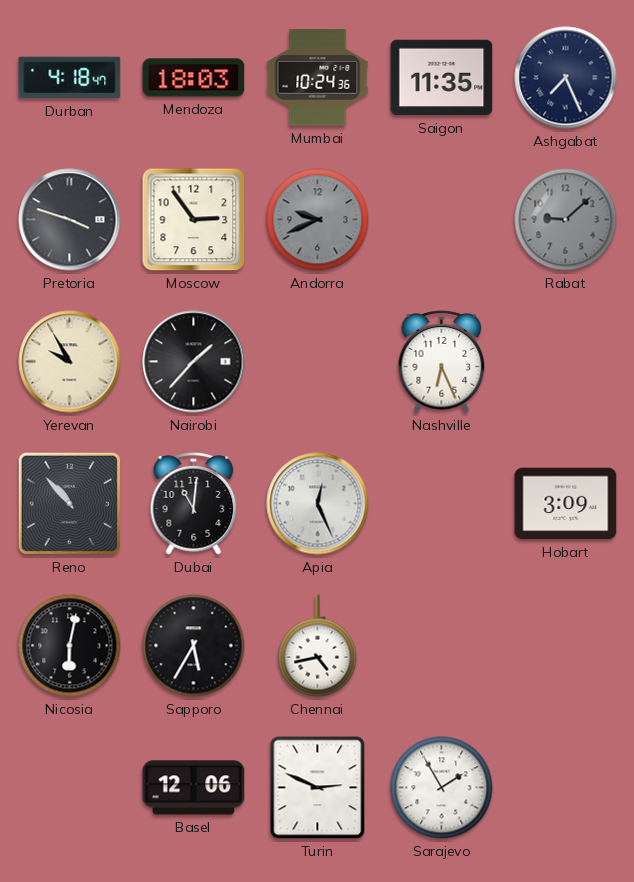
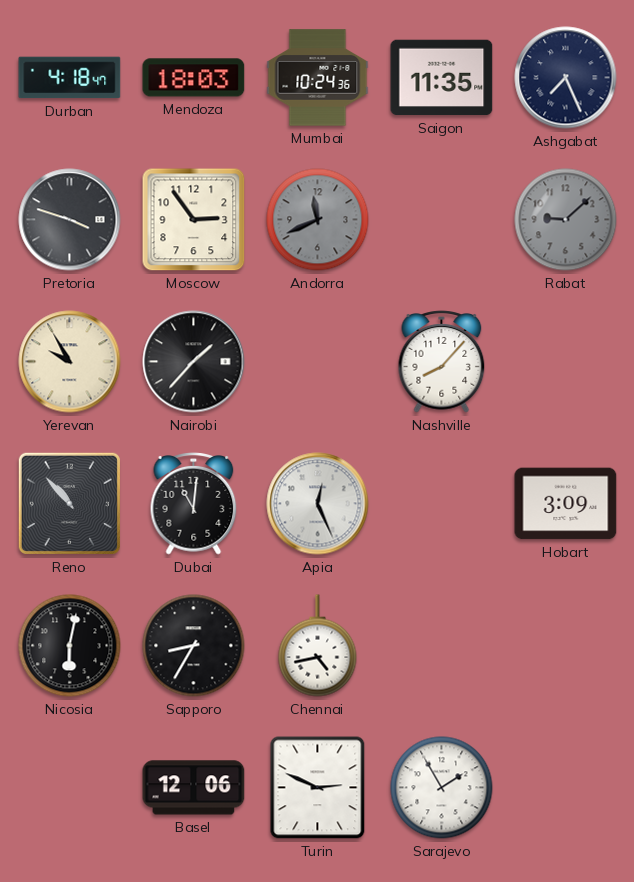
Andorra: 9:41 -> 11:41 (318, 220)
Nashville: 6:26 -> 8:07 (442, 362)
Sapporo: 5:35 -> 8:35 (194, 646)
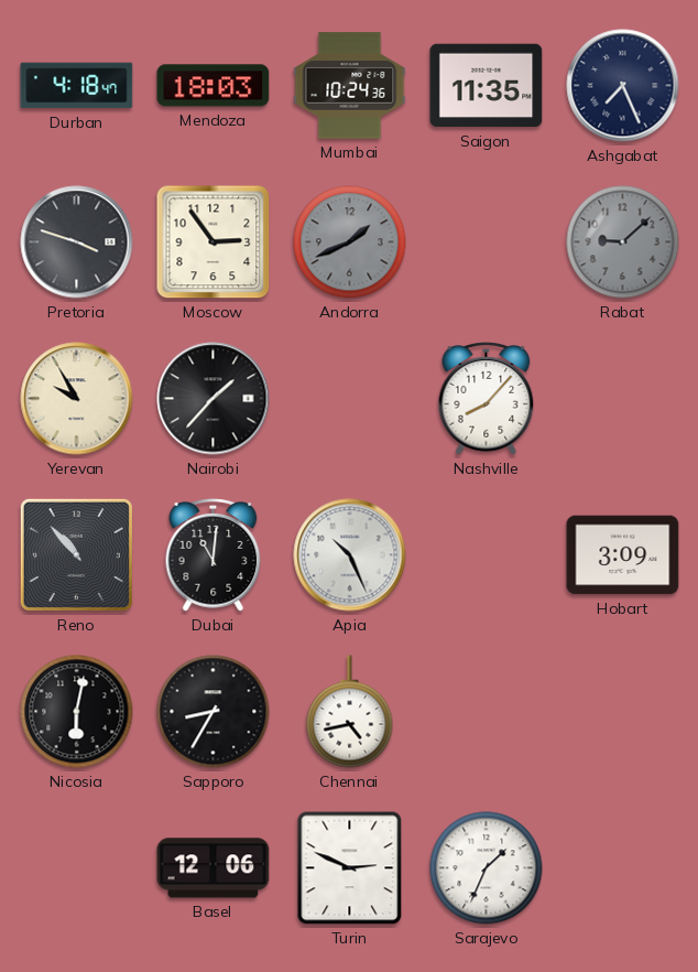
Andorra: 11:41 -> 1:41 (350, 242)
Apia: 12:26 -> 10:26 (350, 555)
Sarajevo: 1:55 -> 1:34 (487, 868)
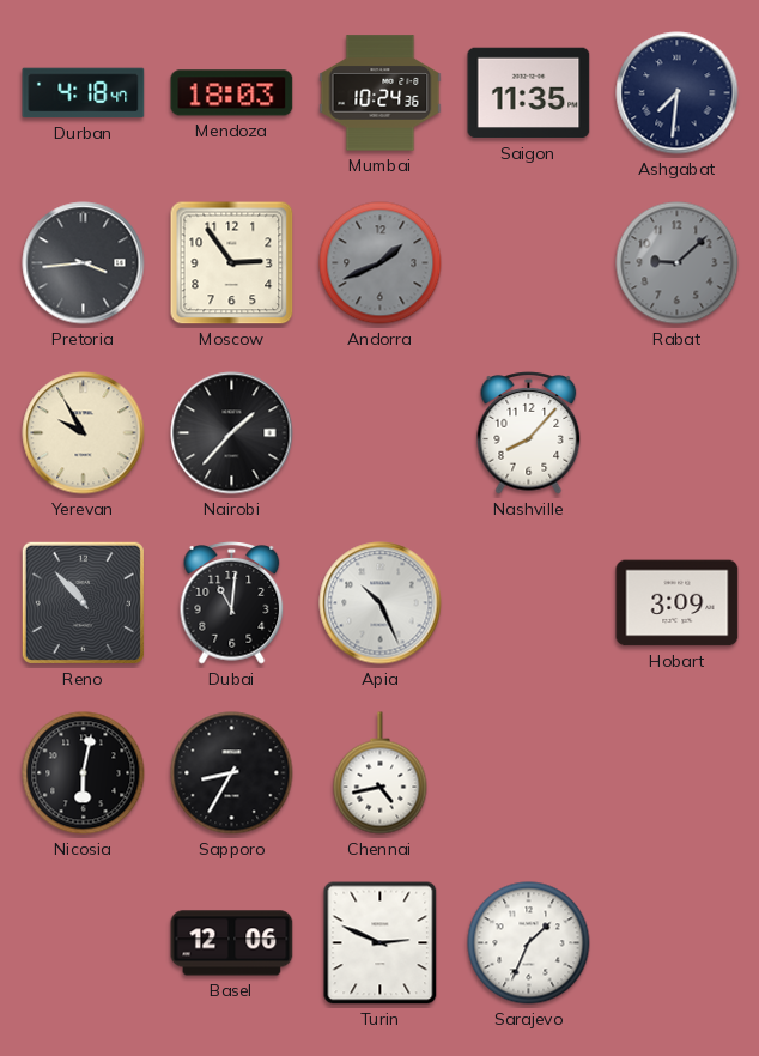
Ashgabat: 7:26 -> 7:31 (678, 93)
Pretoria: 3:48 -> 3:44 (84, 263)
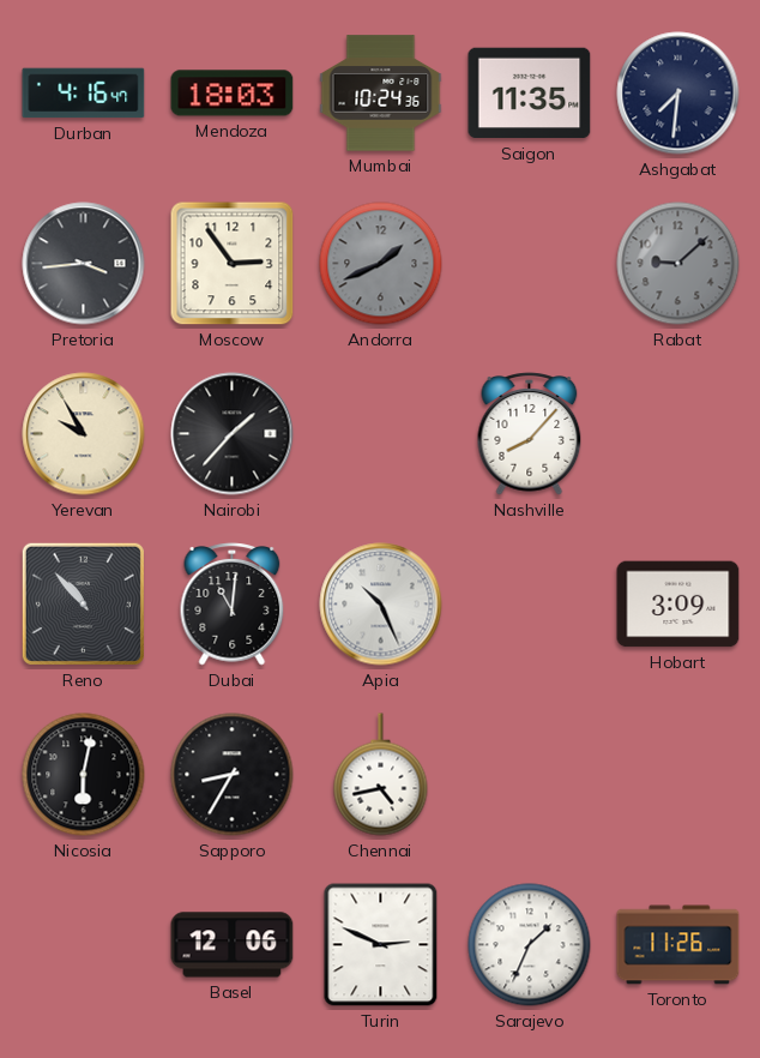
Durban: 4:18 -> 4:16 (84, 94)
Toronto: none -> 11:26 (678, 945)
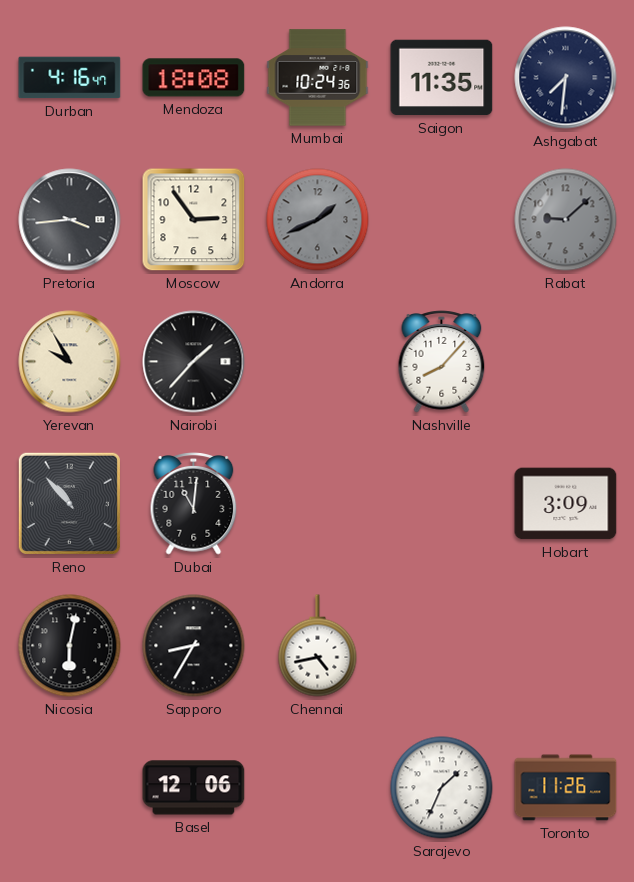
Mendoza: 18:03 -> 18:08 (194, 78)
Apia: 10:26 -> none (381, 605)
Turin: 2:49 -> none (381, 945)
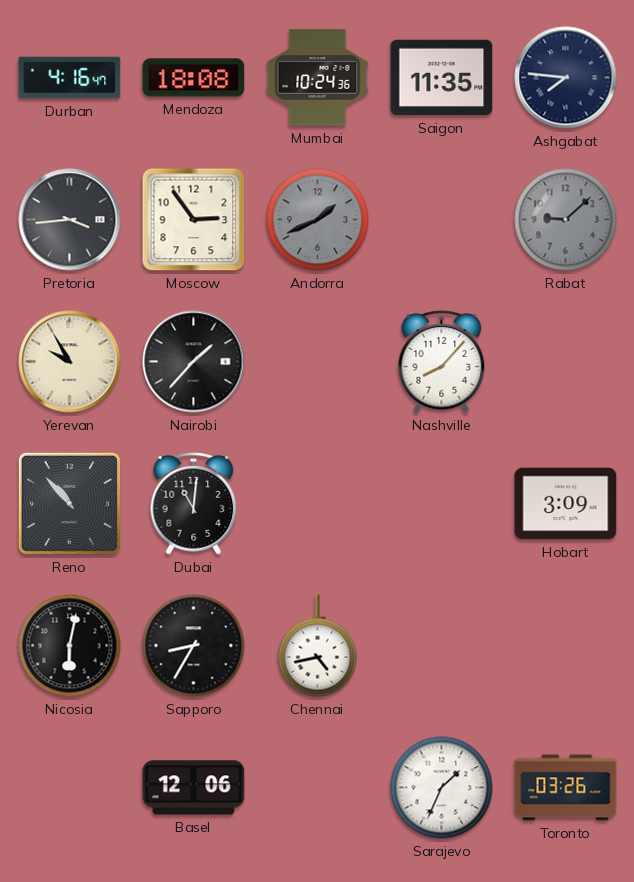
Ashgabat: 7:31 -> 7:46 (566, 78)
Toronto: 11:26 -> 03:26 (566, 788)
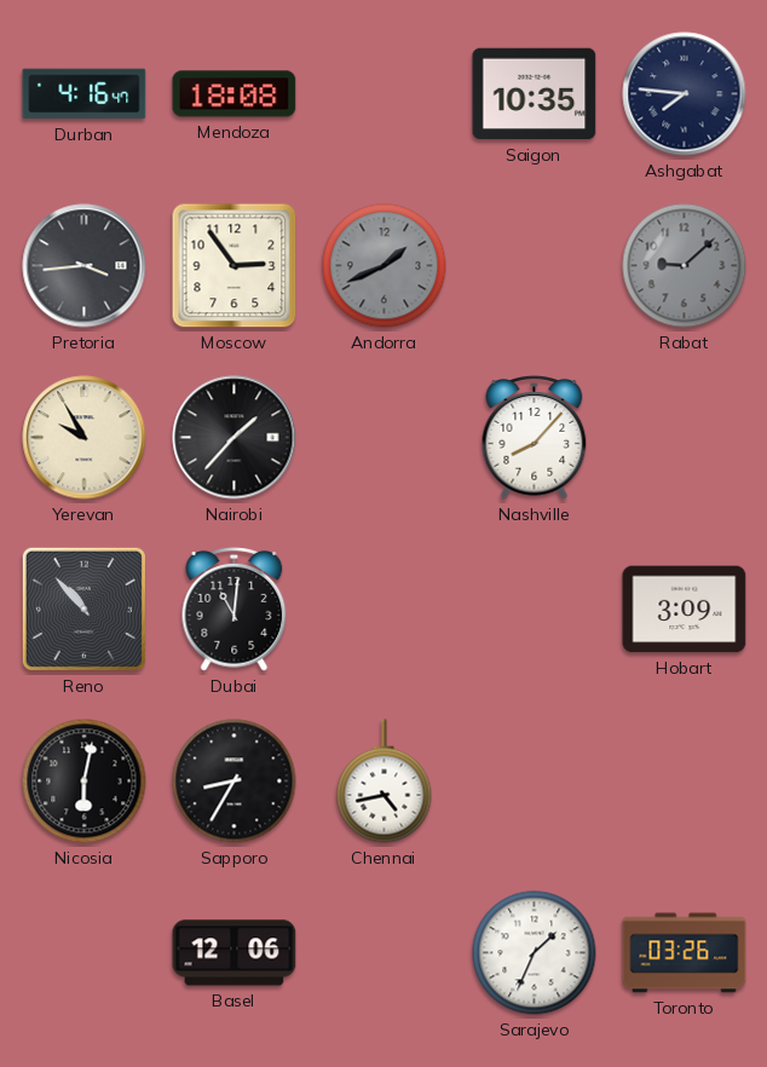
Mumbai: 10:24 -> none (318, 78)
Saigon: 11:35 -> 10:35 (535, 94)
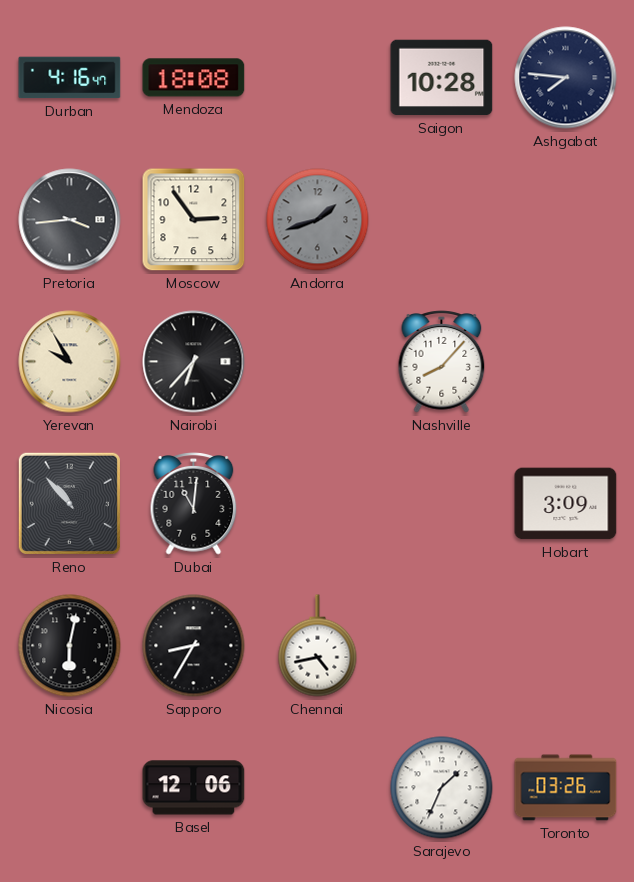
Saigon: 10:35 -> 10:28 (442, 78)
Andorra: 1:41 -> 1:42 (318, 220)
Rabat: 9:08 -> none (685, 266)
Nairobi: 1:37 -> 6:37 (194, 362)
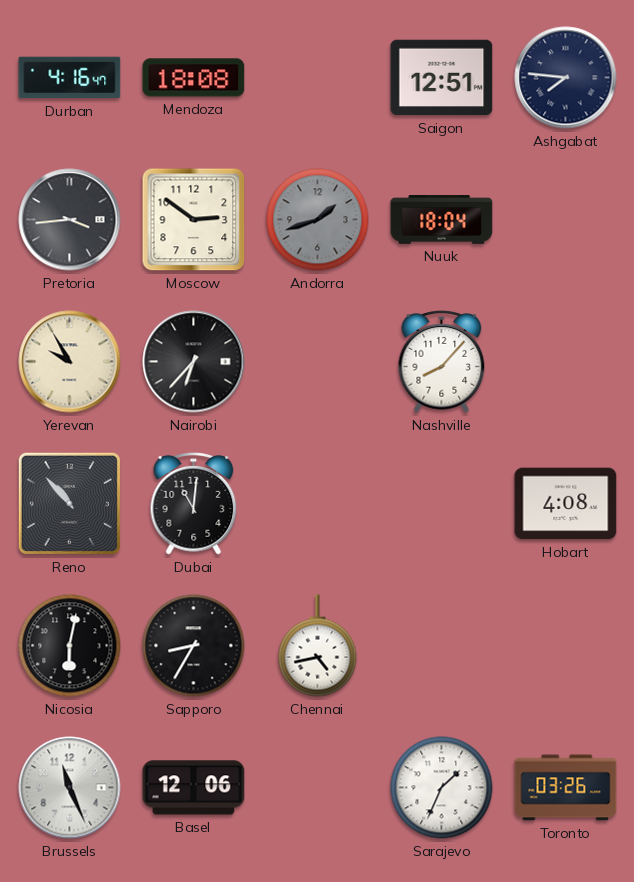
Saigon: 10:28 -> 12:51 (442, 78)
Moscow: 2:54 -> 2:51 (194, 220)
Nuuk: none -> 18:04 (442, 220)
Hobart: 3:09 -> 4:08 (566, 504)
Brussels: none -> 11:26 (70, 788)
